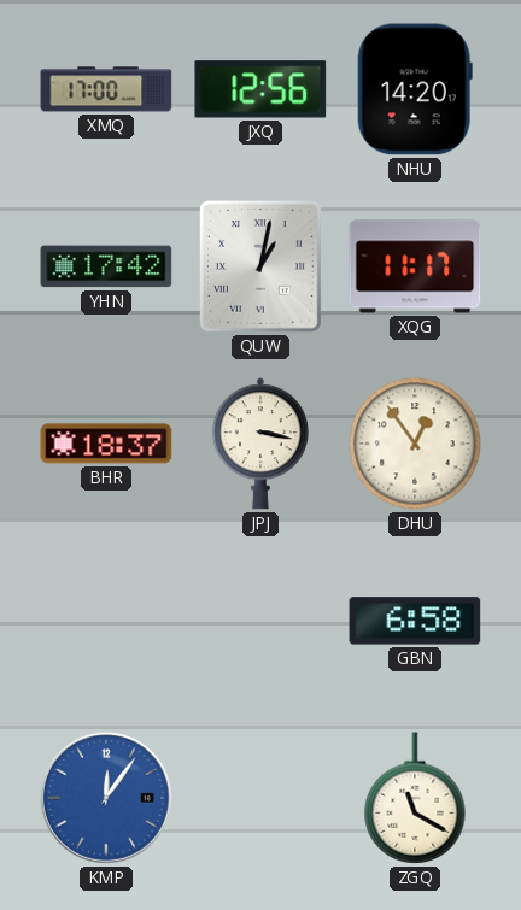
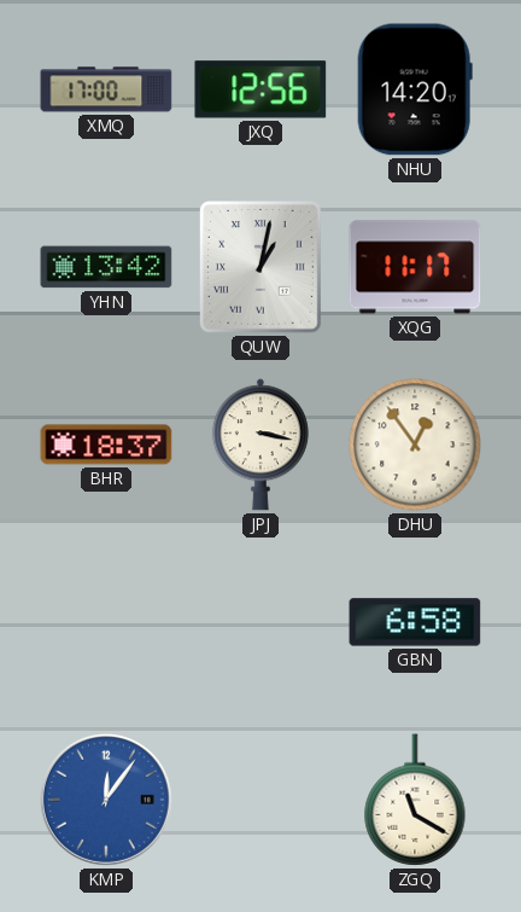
YHN: 17:42 -> 13:42 (106, 267)
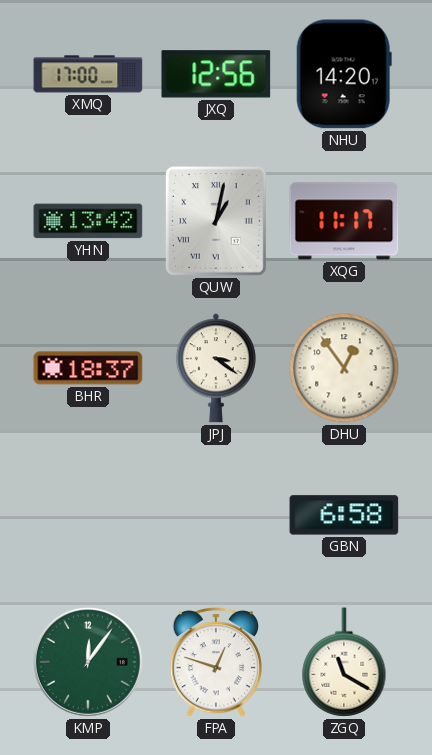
JPJ: 3:17 -> 3:21 (216, 368)
KMP dial: blue -> green (88, 662)
FPA: none -> 12:48 (215, 663)
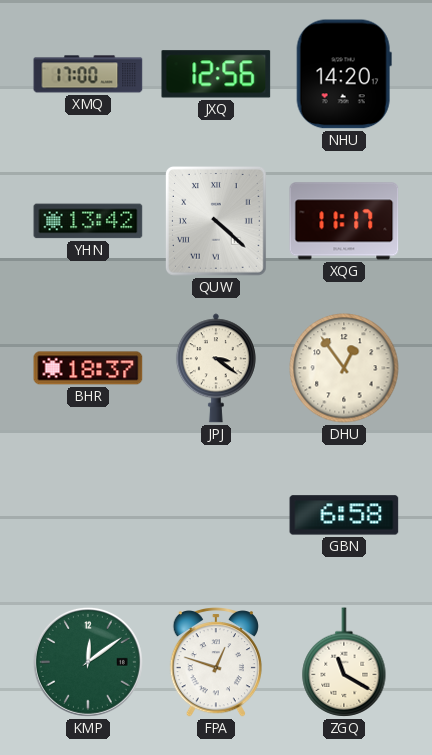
QUW: 1:02 -> 4:22 (216, 222)
KMP: 12:06 -> 12:09 (88, 662)
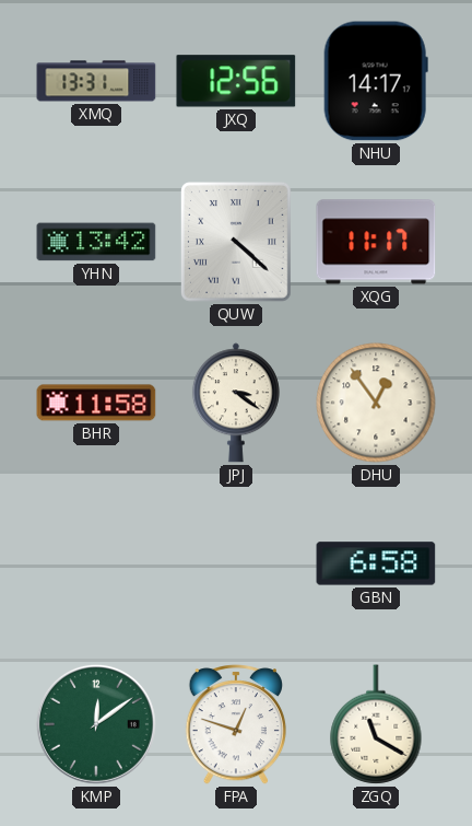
XMQ: 17:00 -> 13:31 (96, 81)
NHU: 14:20 -> 14:17 (376, 81)
BHR: 18:37 -> 11:58 (96, 403)
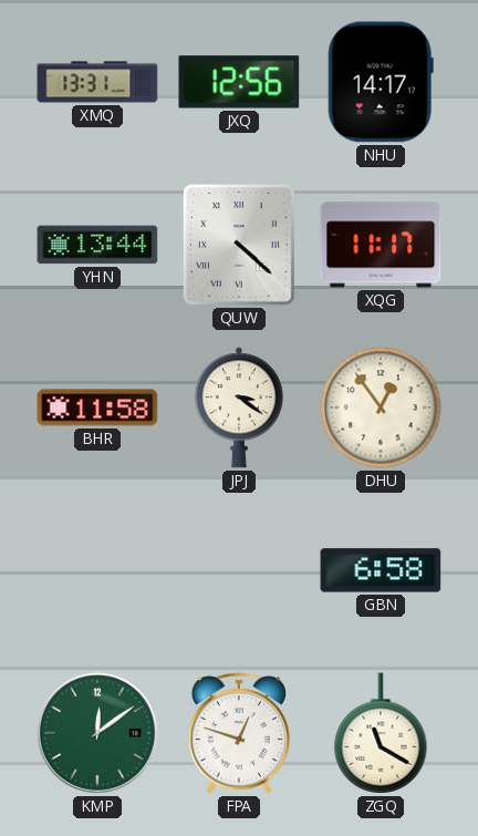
YHN: 13:42 -> 13:44 (97, 245)
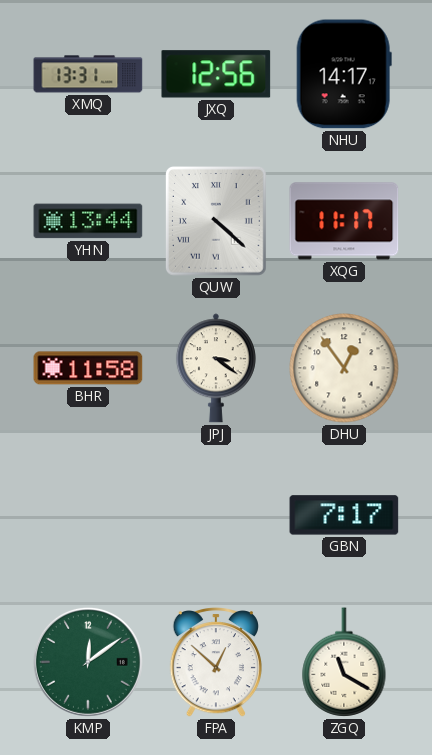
GBN: 6:58 -> 7:17 (344, 515)
FPA: 12:48 -> 12:52 (215, 663)
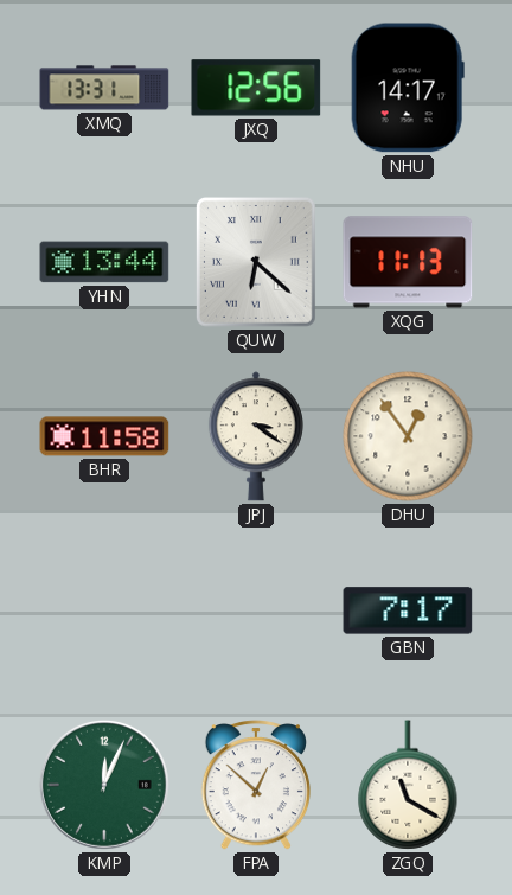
QUW: 4:22 -> 6:22 (256, 263)
XQG: 11:17 -> 11:13 (408, 262)
KMP: 12:09 -> 12:04 (104, 785)
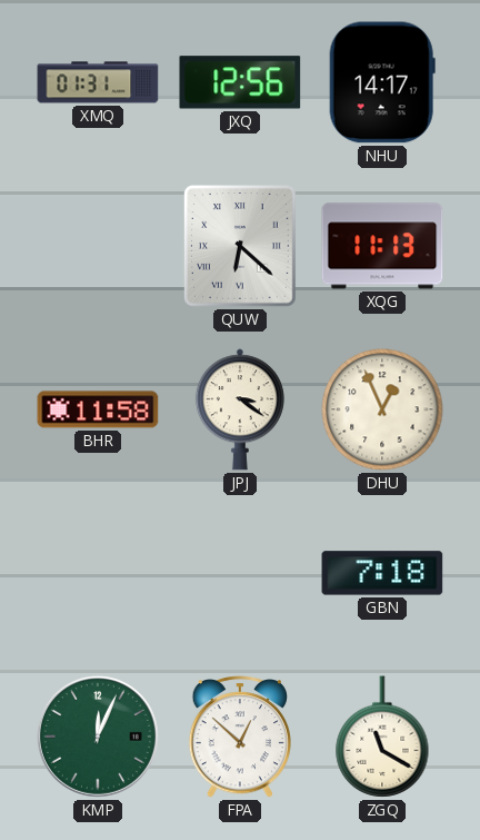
XMQ: 13:31 -> 01:31 (98, 82)
YHN: 13:44 -> none (104, 262)
DHU: 12:54 -> 12:56 (382, 409)
GBN: 7:17 -> 7:18 (382, 573)
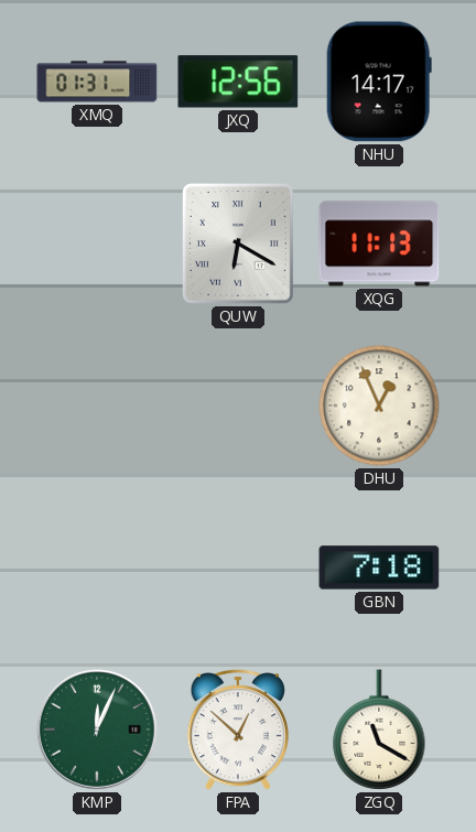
QUW: 6:22 -> 6:20 (238, 245)
BHR: 11:58 -> none (98, 409)
JPJ: 3:21 -> none (240, 409)
